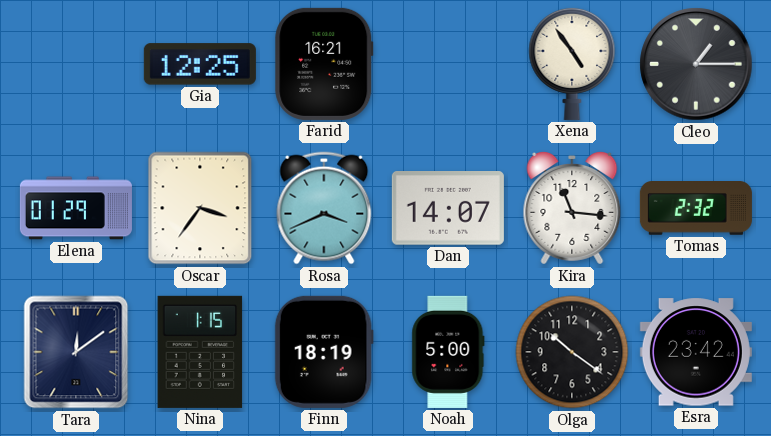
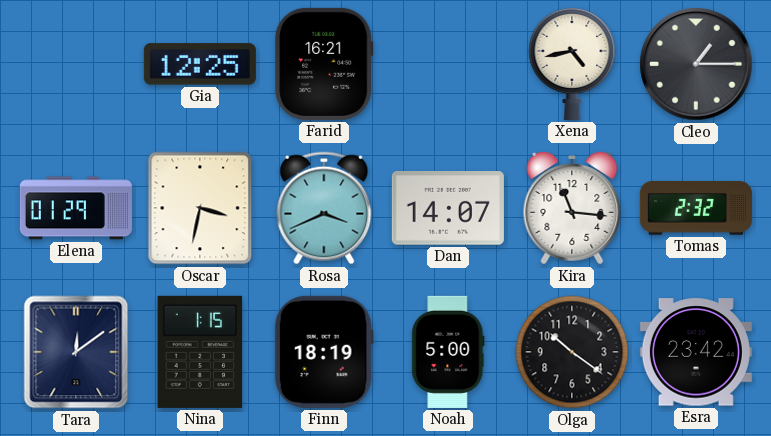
Xena: 4:54 -> 4:43 (572, 63)
Oscar: 3:36 -> 3:32 (200, 208)
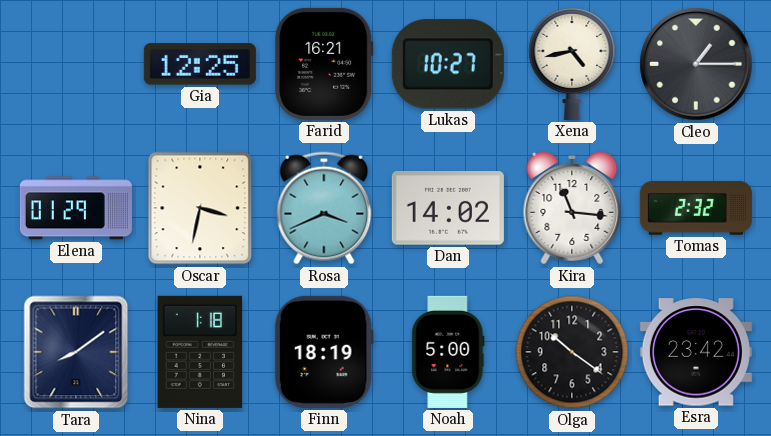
Lukas: none -> 10:27 (448, 64)
Dan: 14:07 -> 14:02 (448, 209)
Tara: 12:09 -> 8:09 (76, 352)
Nina: 1:15 -> 1:18 (200, 352)
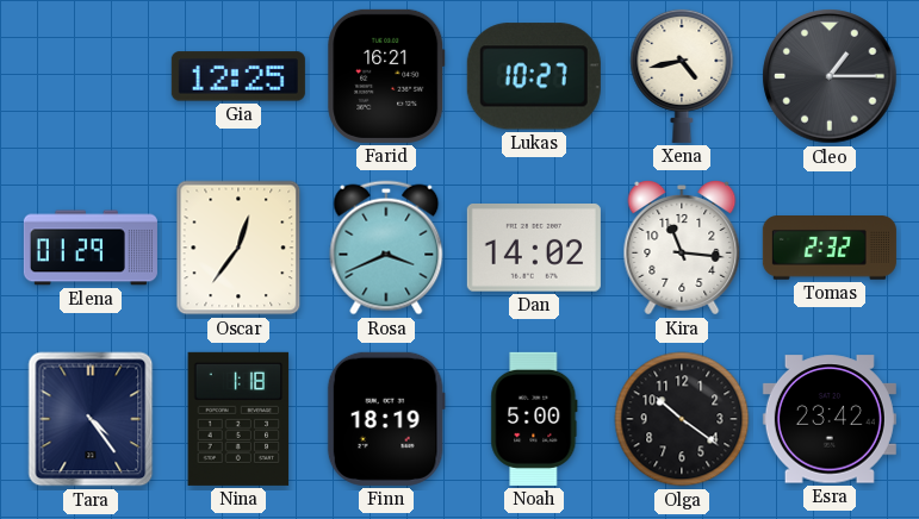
Oscar: 3:32 -> 12:36 (238, 248)
Tara: 8:09 -> 4:24 (91, 419)
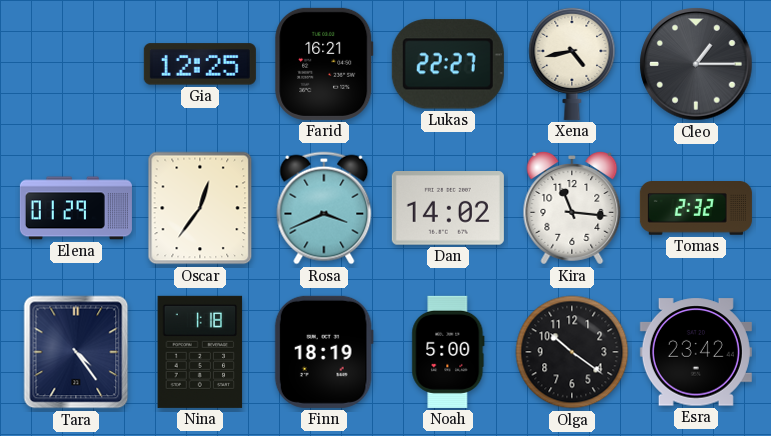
Lukas: 10:27 -> 22:27 (448, 64)
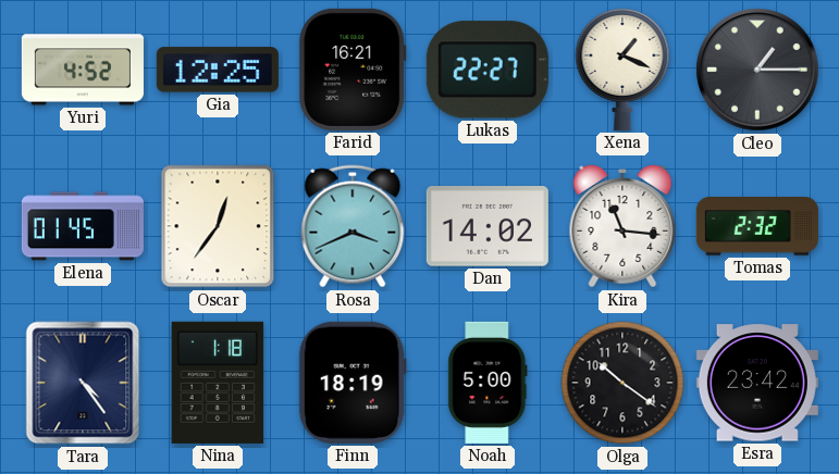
Yuri: none -> 4:52 (83, 70)
Xena: 4:43 -> 1:19 (622, 68)
Elena: 01:29 -> 01:45 (83, 226)
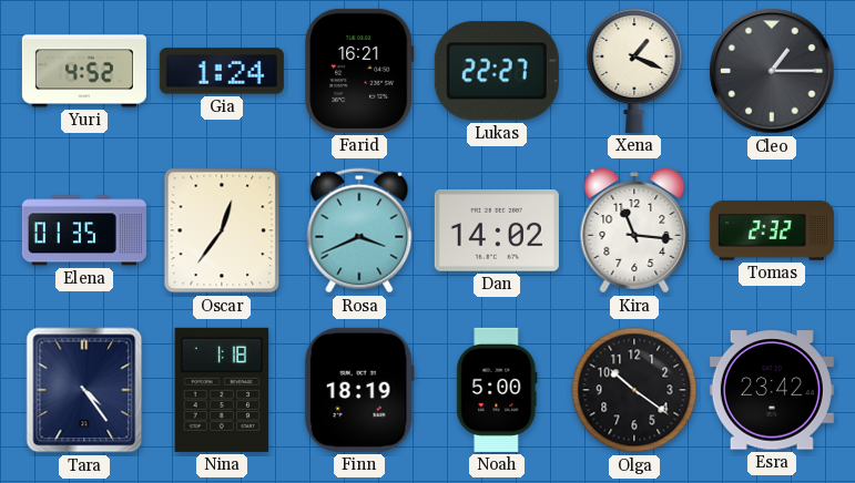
Gia: 12:25 -> 1:24 (222, 71)
Elena: 01:45 -> 01:35 (84, 230)
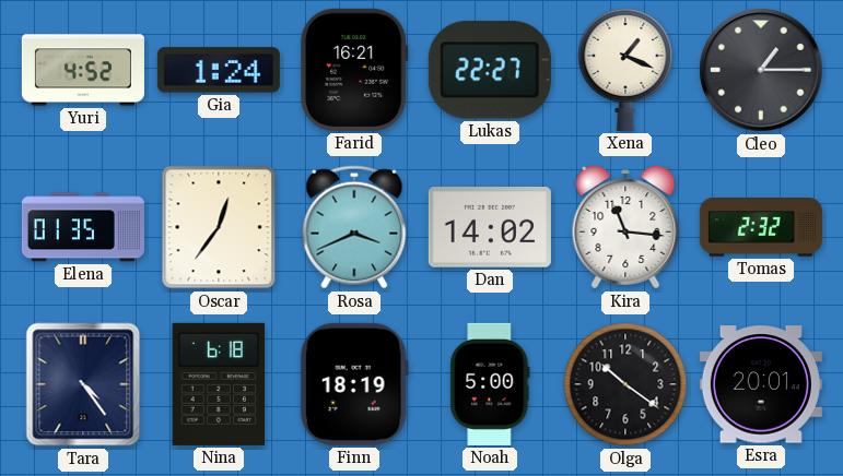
Nina: 1:18 -> 6:18 (219, 384)
Esra: 23:42 -> 20:01 (761, 384)
